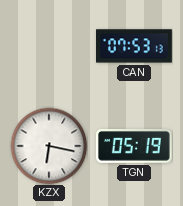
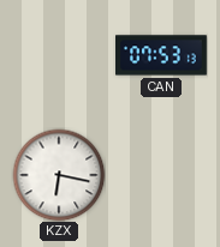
TGN: 05:19 -> none (134, 147)
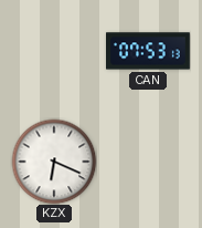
KZX: 6:17 -> 6:19 (54, 162)
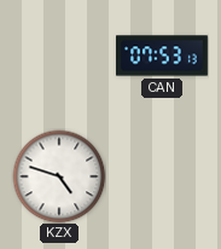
KZX: 6:19 -> 4:48 (59, 176)
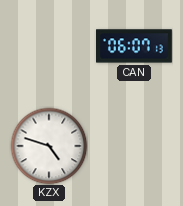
CAN: 07:53 -> 06:07 (135, 46)
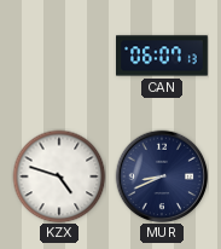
MUR: none -> 8:41 (162, 176)
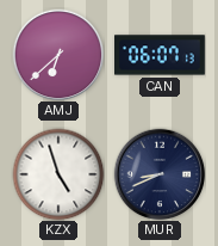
AMJ: none -> 6:38 (58, 55)
KZX: 4:48 -> 4:57 (58, 174)
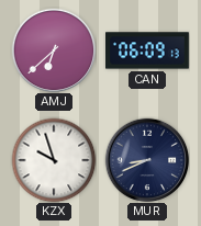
CAN: 06:07 -> 06:09 (148, 50)
KZX: 4:57 -> 9:57 (54, 160)
